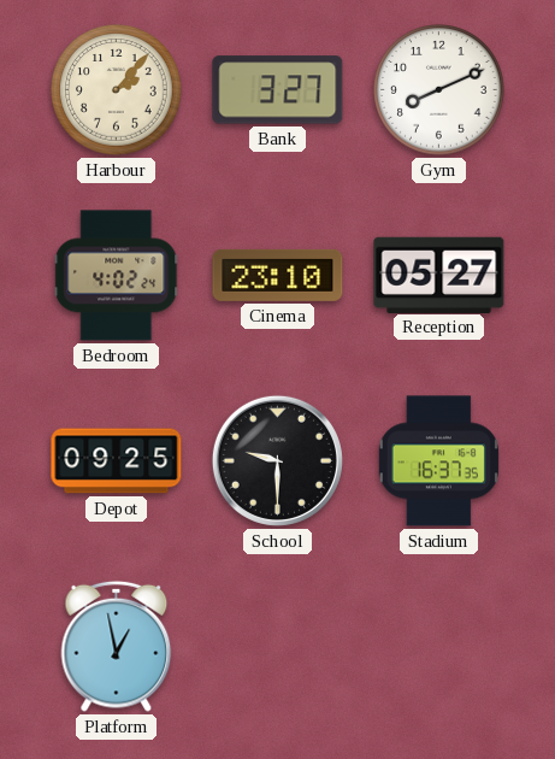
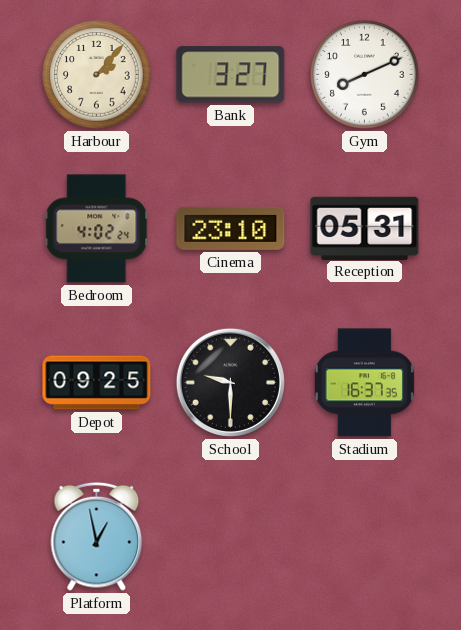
Reception: 05:27 -> 05:31 (365, 228)
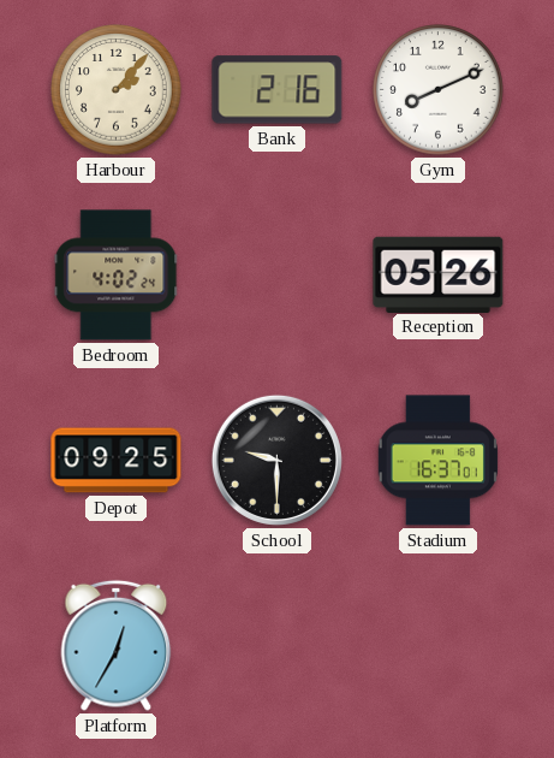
Bank: 3:27 -> 2:16 (278, 90)
Cinema: 23:10 -> none (231, 228)
Reception: 05:31 -> 05:26 (439, 274)
Stadium: 16:37:35 -> 16:37:01 (437, 461)
Platform: 12:58 -> 12:35 (117, 645)
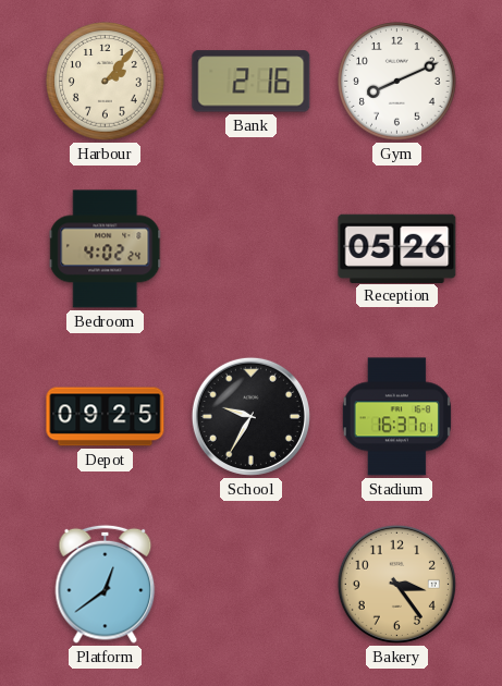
School: 9:30 -> 9:35 (250, 416)
Platform: 12:35 -> 12:39 (106, 584)
Bakery: none -> 3:24 (396, 584)
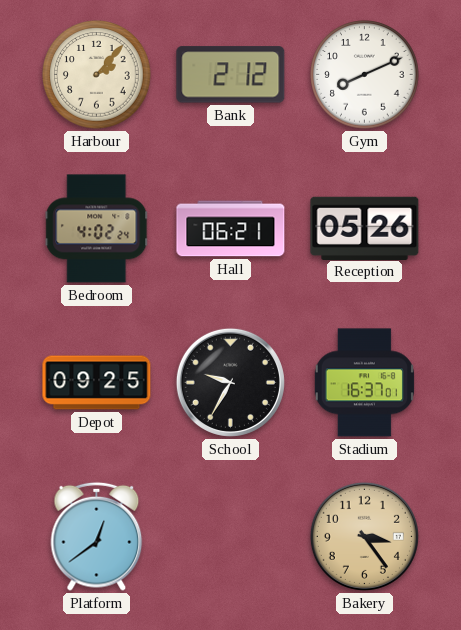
Bank: 2:16 -> 2:12 (231, 75)
Hall: none -> 06:21 (231, 229)
